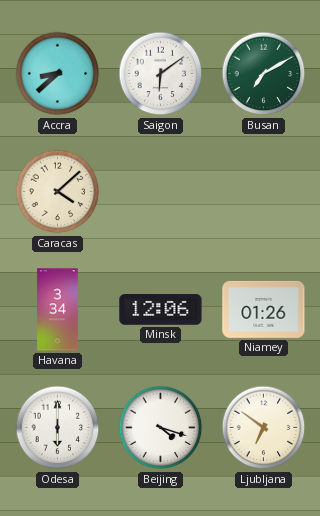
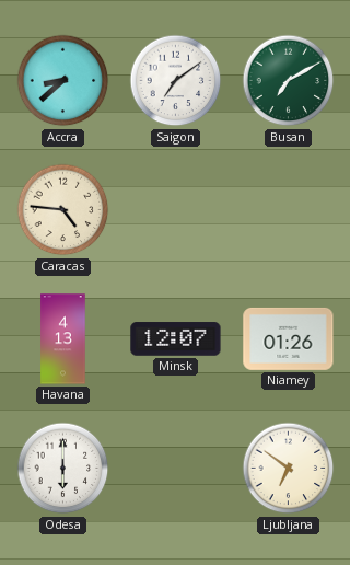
Saigon: 6:09 -> 7:09 (176, 81)
Caracas: 4:08 -> 4:46 (63, 210)
Havana: 3:34 -> 4:13 (63, 339)
Minsk: 12:06 -> 12:07 (176, 339)
Beijing: 4:18 -> none (161, 428)
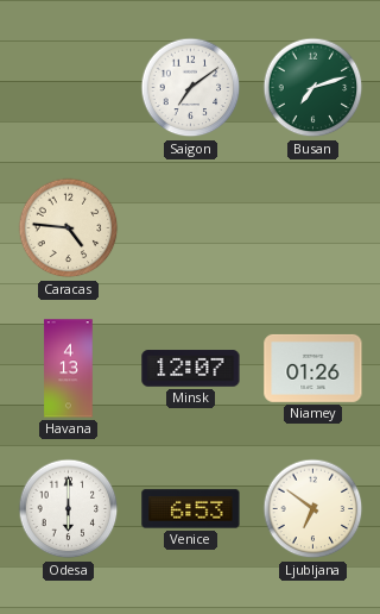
Accra: 8:38 -> none (63, 81)
Busan: 7:10 -> 7:12 (313, 88)
Venice: none -> 6:53 (191, 509)
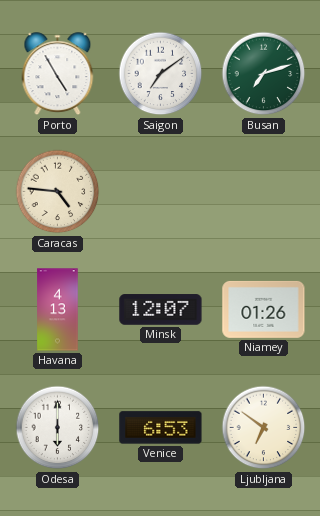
Porto: none -> 4:55 (58, 74)
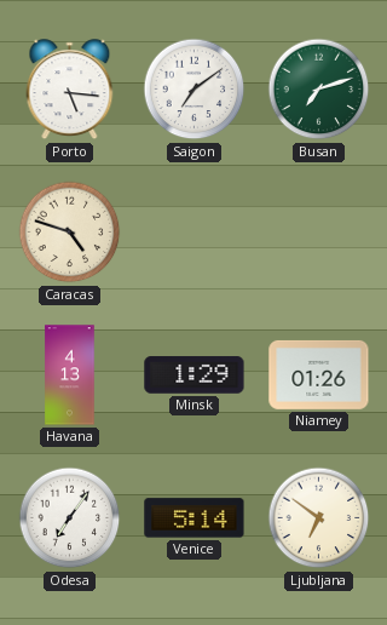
Porto: 4:55 -> 5:16 (70, 90)
Caracas: 4:46 -> 4:48 (70, 233)
Minsk: 12:07 -> 1:29 (195, 375)
Odesa: 6:00 -> 7:06 (70, 518)
Venice: 6:53 -> 5:14 (195, 518)
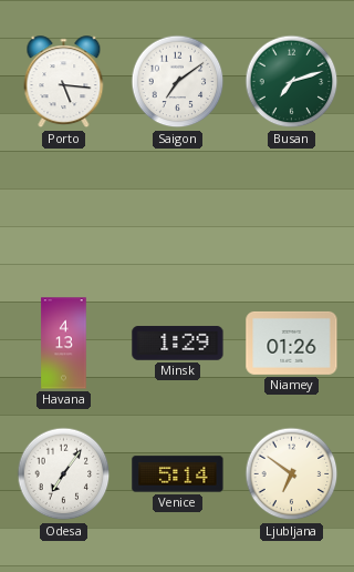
Caracas: 4:48 -> none (70, 233)
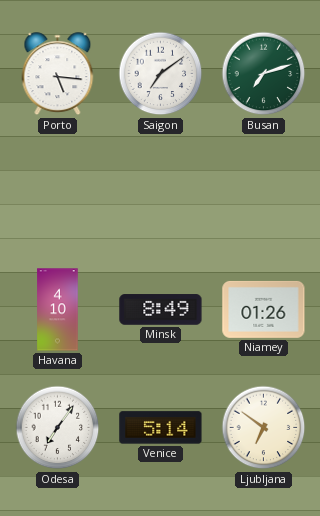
Havana: 4:13 -> 4:10 (58, 310)
Minsk: 1:29 -> 8:49 (161, 310)
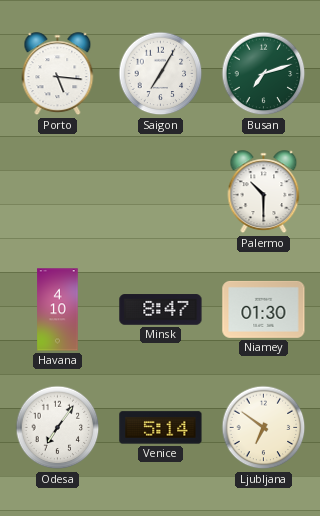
Saigon: 7:09 -> 7:05 (161, 74)
Palermo: none -> 10:30 (264, 192)
Minsk: 8:49 -> 8:47 (161, 310)
Niamey: 01:26 -> 01:30 (264, 309)
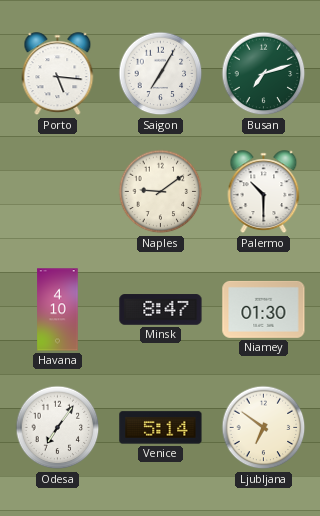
Naples: none -> 9:09 (161, 192)
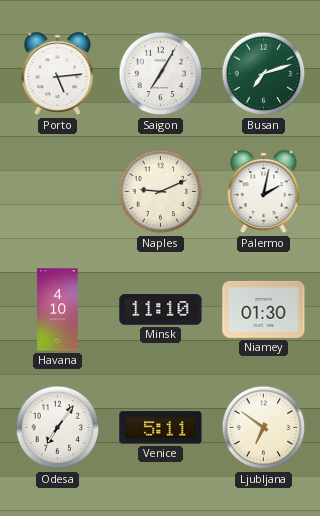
Porto: 5:16 -> 5:14 (58, 74)
Naples: 9:09 -> 9:11 (161, 192)
Palermo: 10:30 -> 2:02 (264, 192)
Minsk: 8:47 -> 11:10 (161, 310)
Venice: 5:14 -> 5:11 (161, 428)
